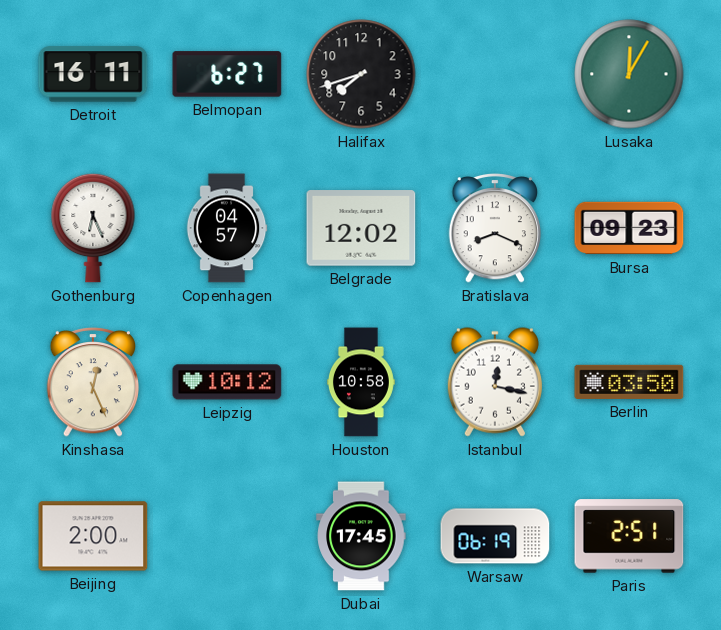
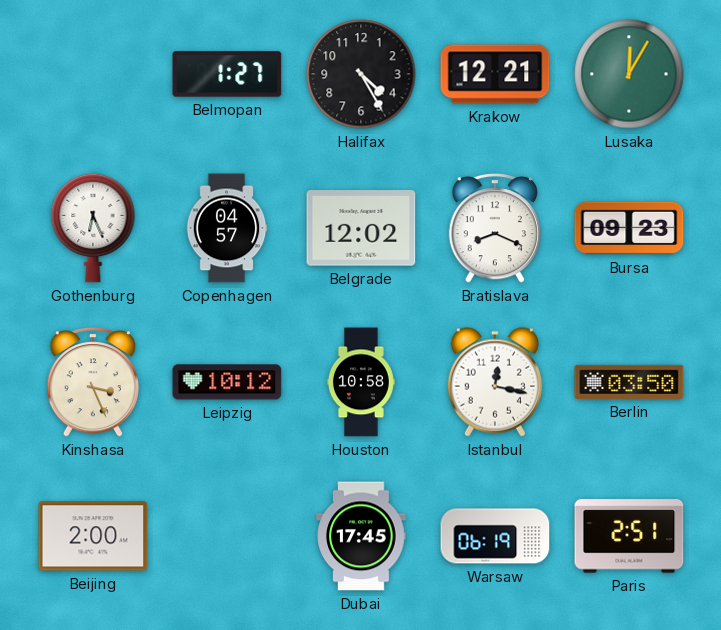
Detroit: 16:11 -> none (93, 74)
Belmopan: 6:27 -> 1:27 (227, 74)
Halifax: 7:42 -> 4:25 (361, 74)
Krakow: none -> 12:21 (495, 74)
Kinshasa: 12:26 -> 3:26 (92, 383)
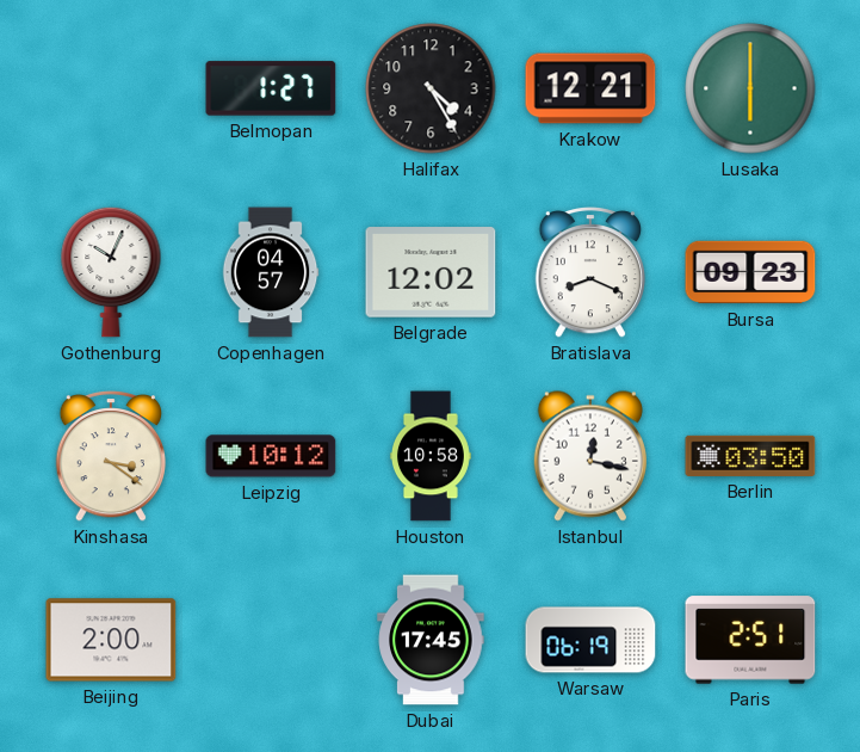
Lusaka: 12:05 -> 6:00 (750, 88)
Gothenburg: 6:26 -> 10:04 (111, 272)
Kinshasa: 3:26 -> 3:21 (110, 457)
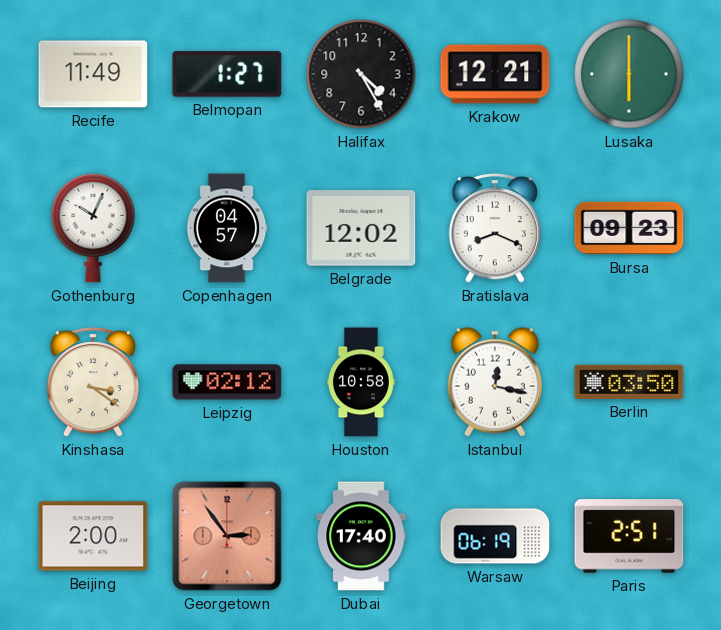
Recife: none -> 11:49 (93, 74)
Leipzig: 10:12 -> 02:12 (227, 382)
Georgetown: none -> 2:54 (227, 536)
Dubai: 17:45 -> 17:40 (361, 536)
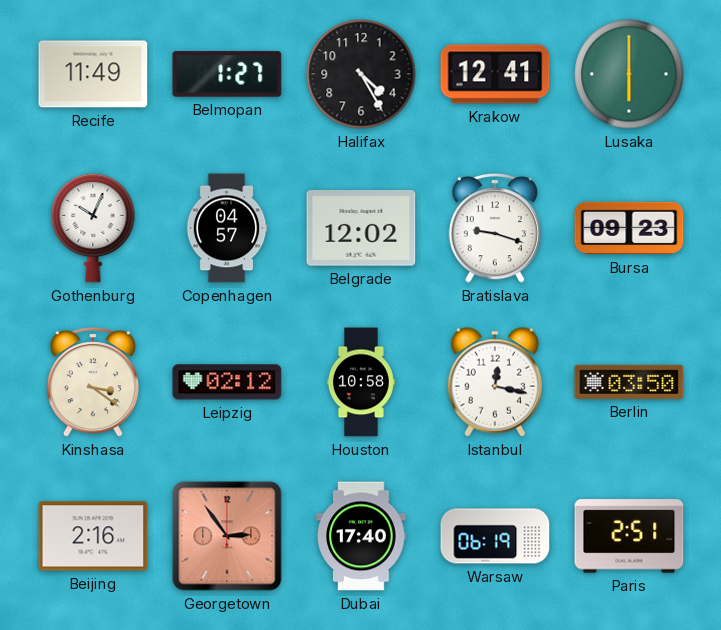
Krakow: 12:21 -> 12:41 (495, 74)
Bratislava: 8:19 -> 9:18 (494, 229)
Beijing: 2:00 -> 2:16 (93, 536)
